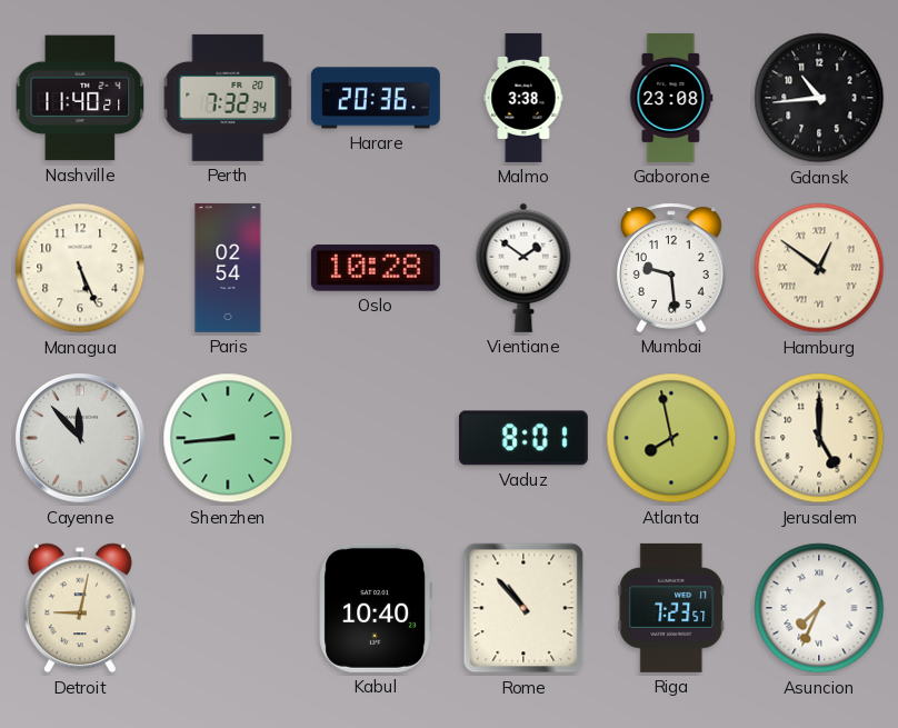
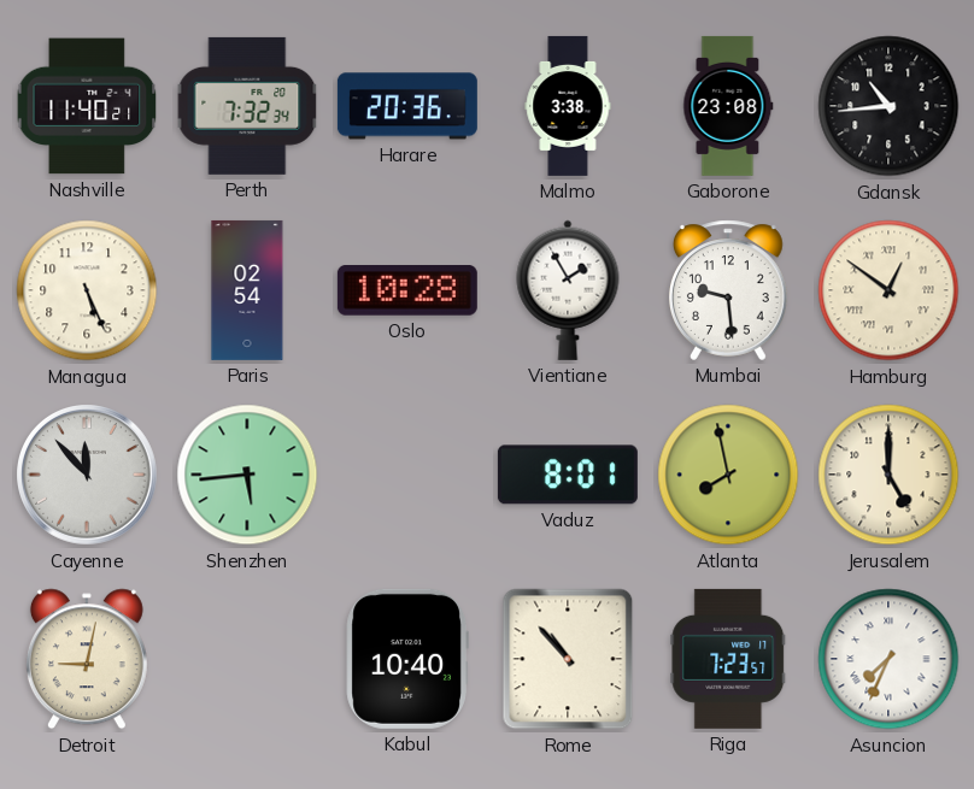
Vientiane: 1:51 -> 1:55 (568, 290)
Shenzhen: 8:44 -> 5:44 (247, 475)
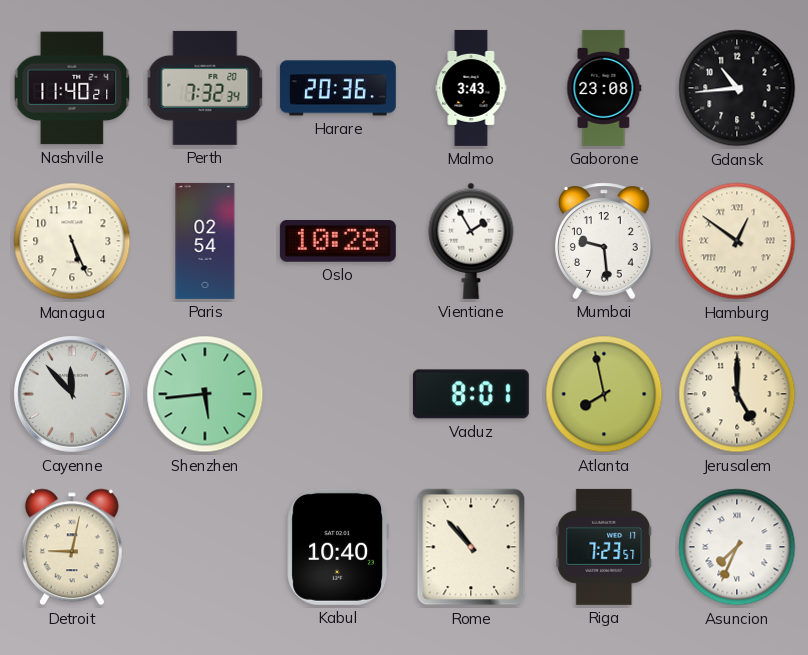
Malmo: 3:38 -> 3:43 (471, 88)
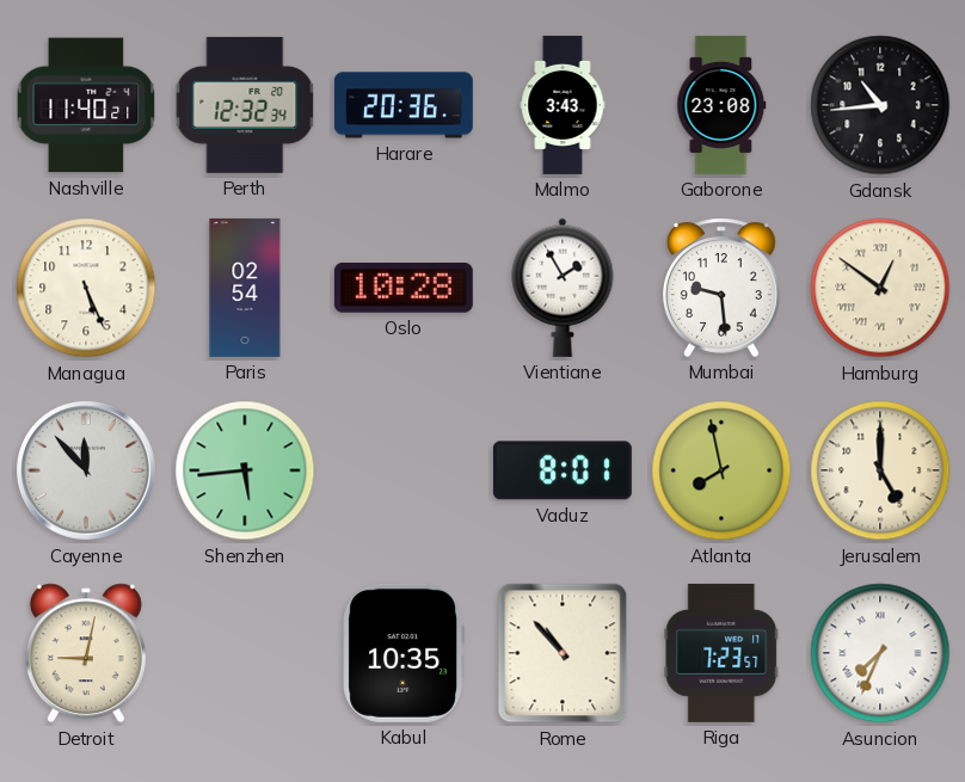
Perth: 7:32 -> 12:32 (245, 105)
Kabul: 10:40 -> 10:35 (404, 653)
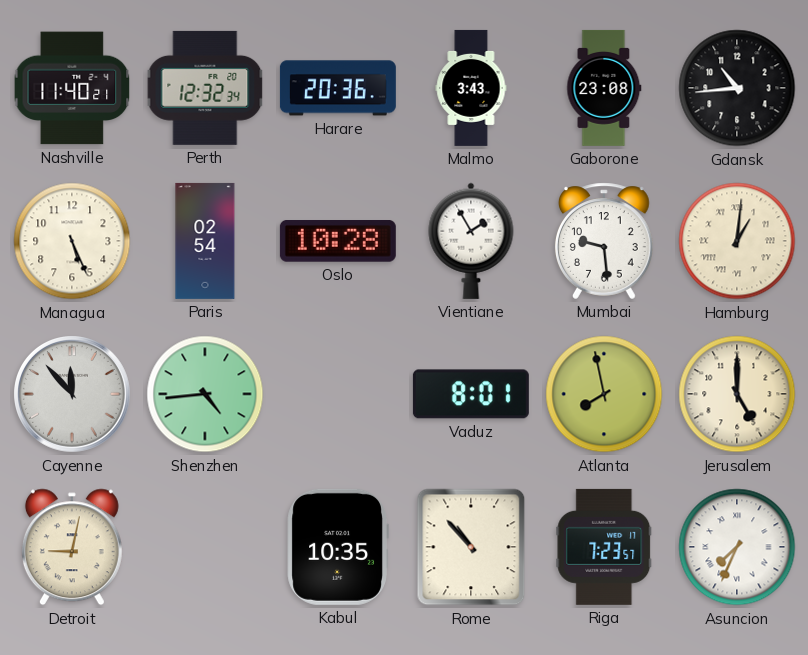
Hamburg: 12:51 -> 1:01 (737, 241)
Shenzhen: 5:44 -> 4:44 (205, 394)
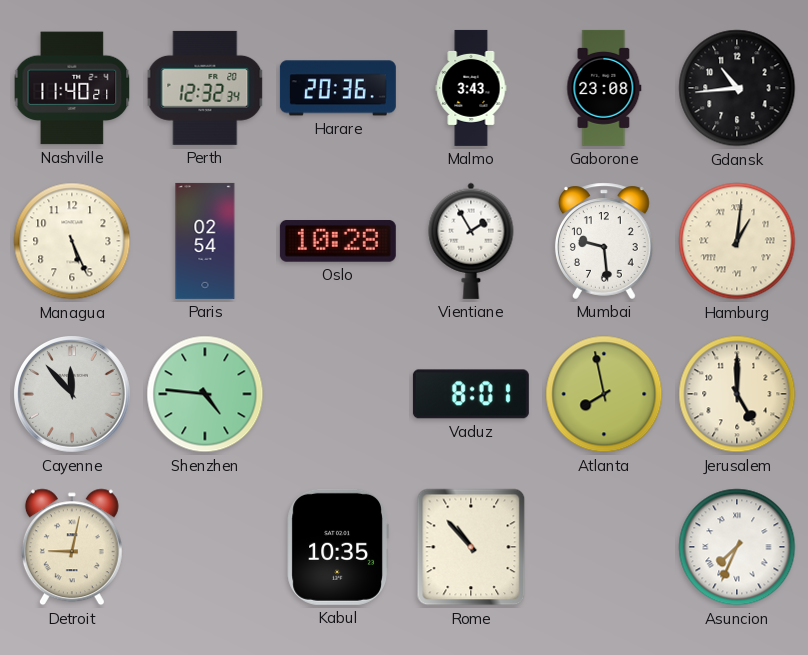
Shenzhen: 4:44 -> 4:46 (205, 394)
Riga: 7:23 -> none (604, 547)
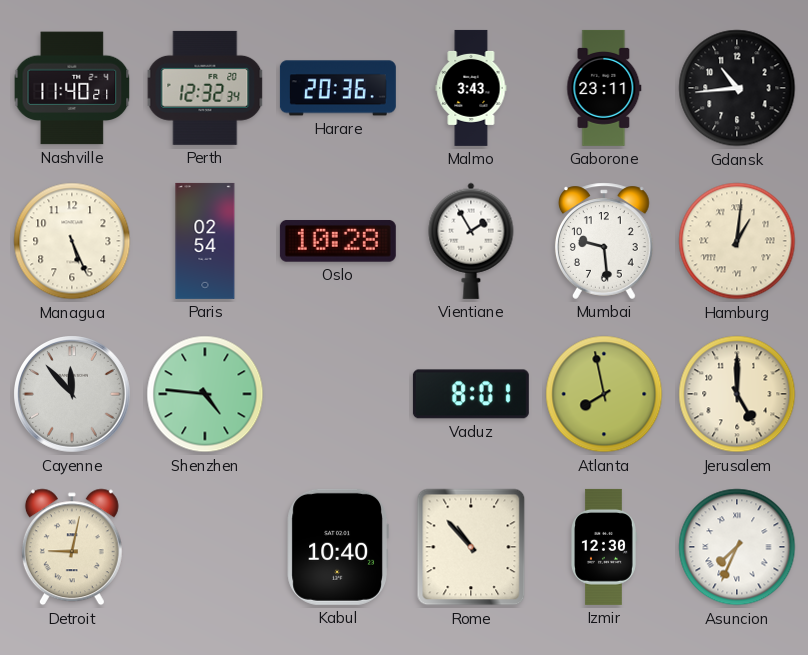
Gaborone: 23:08 -> 23:11 (604, 88)
Kabul: 10:35 -> 10:40 (338, 547)
Izmir: none -> 12:30 (604, 547)
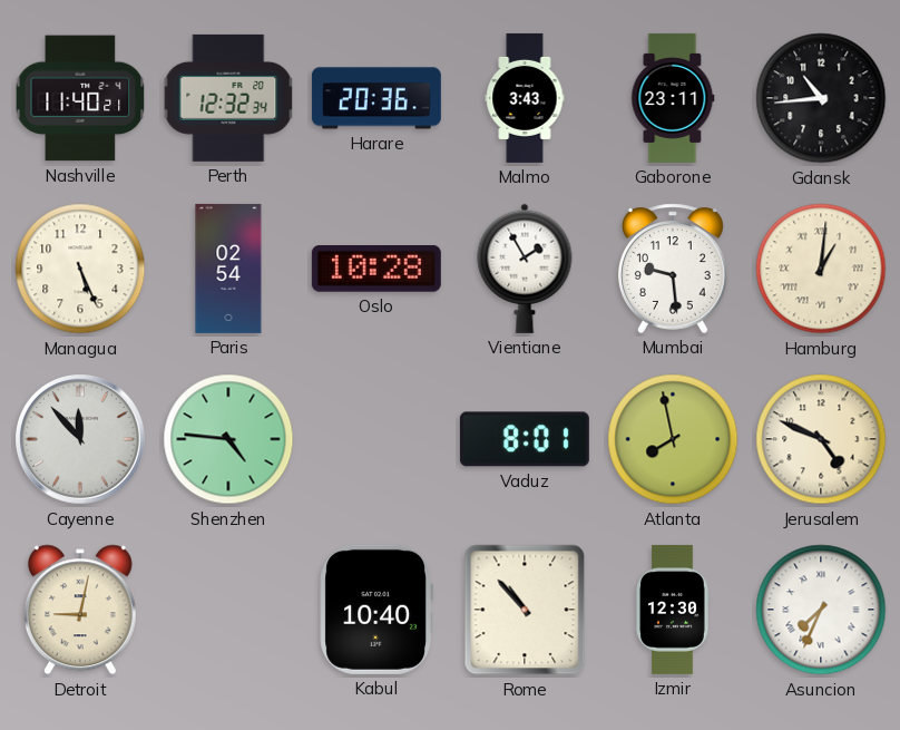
Jerusalem: 5:00 -> 4:49 (821, 439)
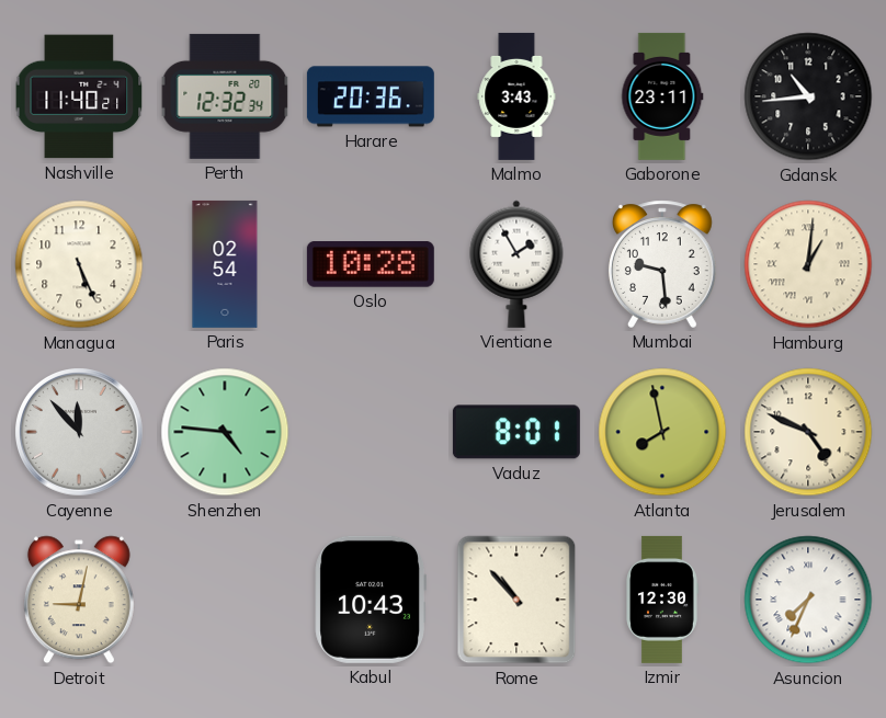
Kabul: 10:40 -> 10:43 (371, 600)
